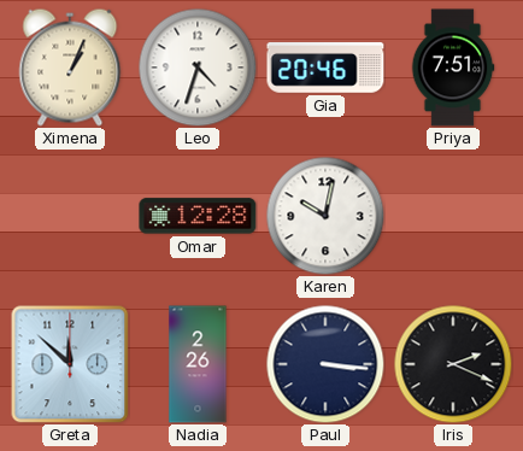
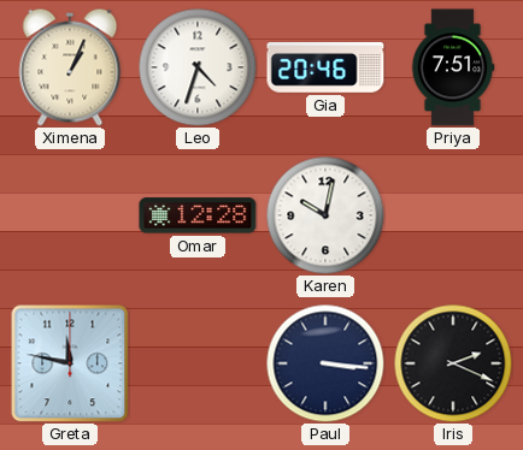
Greta: 11:52 -> 11:47 (70, 363)
Nadia: 2:26 -> none (198, 364)
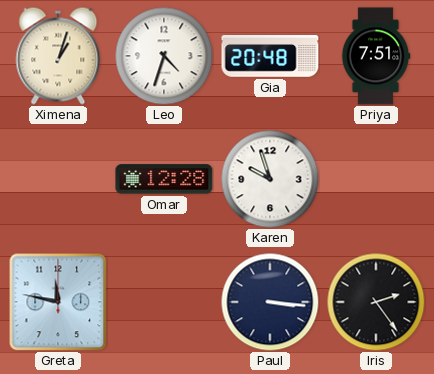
Ximena: 1:04 -> 1:03 (58, 56)
Gia: 20:46 -> 20:48 (270, 56)
Karen: 10:02 -> 9:57 (270, 179)
Iris: 2:19 -> 2:24 (376, 302)
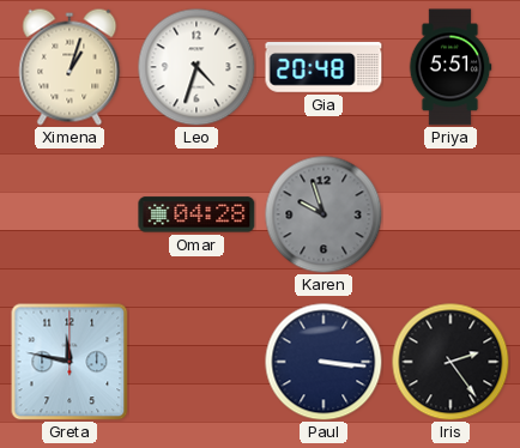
Priya: 7:51 -> 5:51 (451, 67)
Omar: 12:28 -> 04:28 (196, 214)
Karen dial: white -> grey (324, 214)
